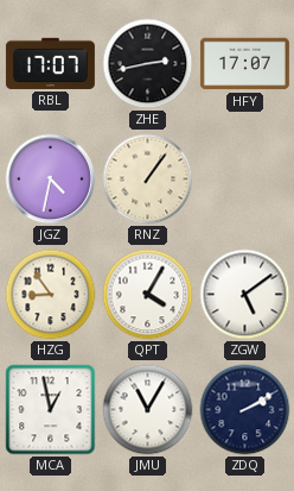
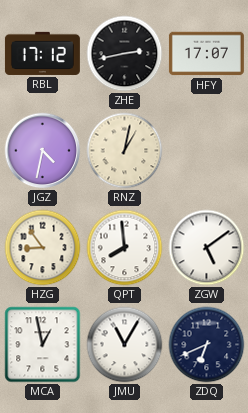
RBL: 17:07 -> 17:12 (42, 53)
RNZ: 1:06 -> 1:02 (125, 151)
QPT: 4:05 -> 7:59 (125, 248)
ZDQ: 2:10 -> 6:41 (207, 345)
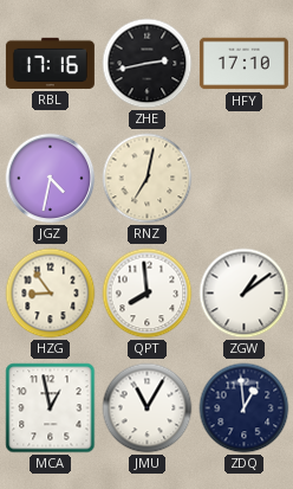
RBL: 17:12 -> 17:16 (50, 63)
HFY: 17:07 -> 17:10 (243, 64)
RNZ: 1:02 -> 7:02 (148, 179)
ZGW: 5:09 -> 1:09 (245, 294)
ZDQ: 6:41 -> 12:59 (245, 408)
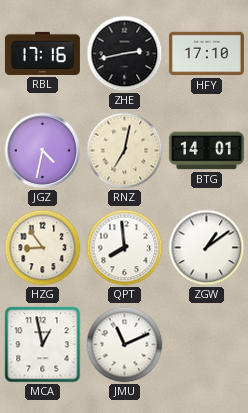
BTG: none -> 14:01 (206, 151)
JMU: 11:05 -> 11:11 (125, 345)
ZDQ: 12:59 -> none (245, 408)
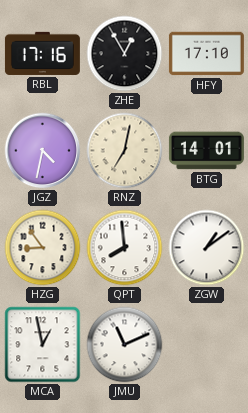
ZHE: 2:43 -> 12:55 (125, 54)
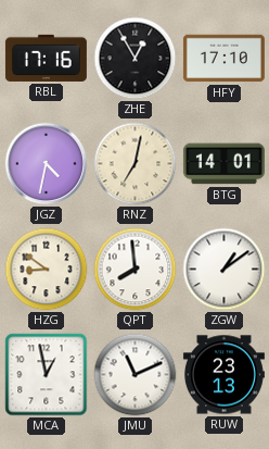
HZG: 8:54 -> 8:51 (47, 270)
RUW: none -> 23:13 (223, 375)
